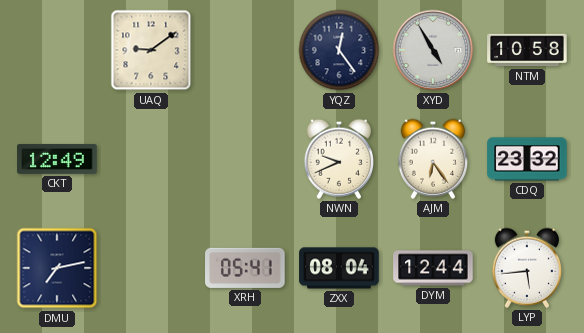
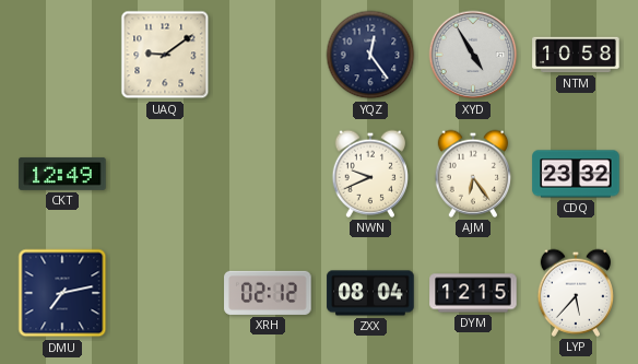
XRH: 05:41 -> 02:12 (268, 293)
DYM: 12:44 -> 12:15 (473, 293)
LYP: 5:44 -> 5:37 (575, 293)
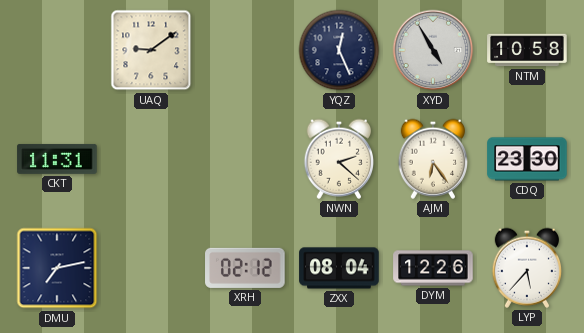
YQZ: 12:24 -> 12:26 (339, 50)
CKT: 12:49 -> 11:31 (57, 159)
NWN: 9:41 -> 2:22 (338, 159)
CDQ: 23:32 -> 23:30 (527, 159)
DYM: 12:15 -> 12:26 (433, 268)
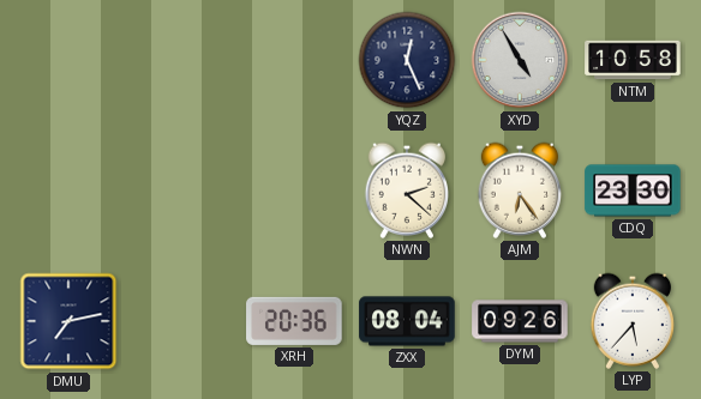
UAQ: 9:09 -> none (151, 50)
CKT: 11:31 -> none (57, 159)
XRH: 02:12 -> 20:36 (294, 321)
DYM: 12:26 -> 09:26 (520, 321)
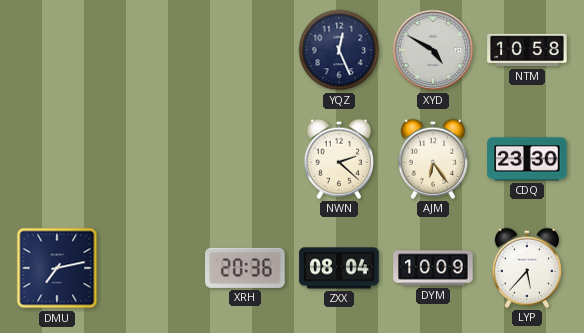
XYD: 4:55 -> 4:50 (433, 50)
DYM: 09:26 -> 10:09 (433, 268)
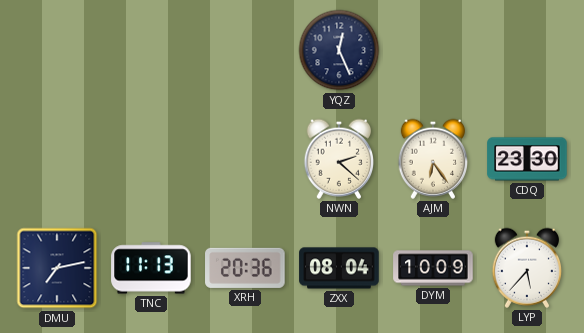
XYD: 4:50 -> none (433, 50)
NTM: 10:58 -> none (527, 50)
TNC: none -> 11:13 (151, 268)
